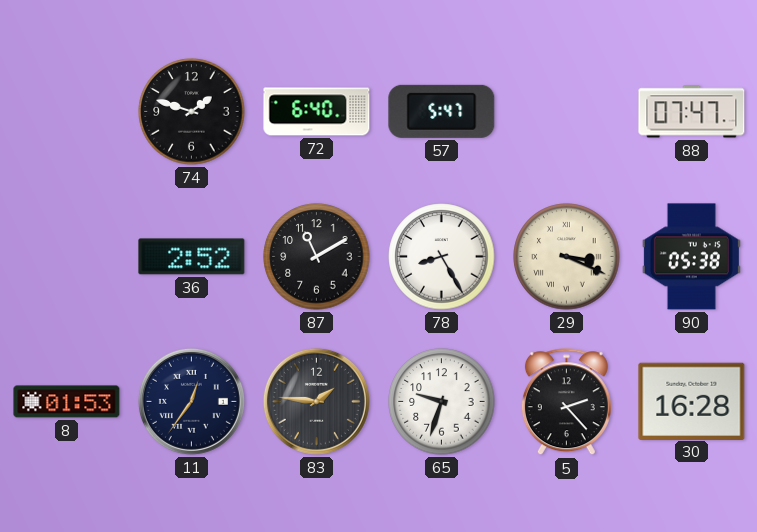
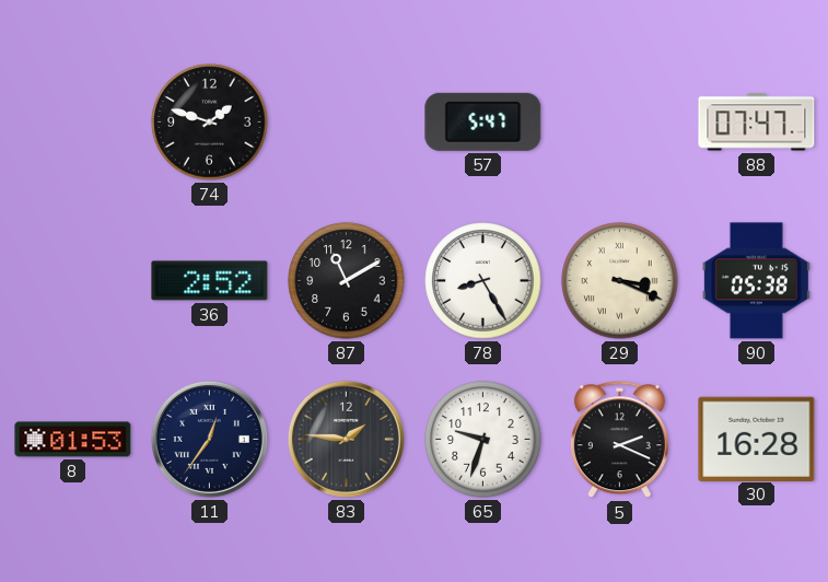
72: 6:40 -> none (317, 112)
5: 2:23 -> 2:19 (619, 440)
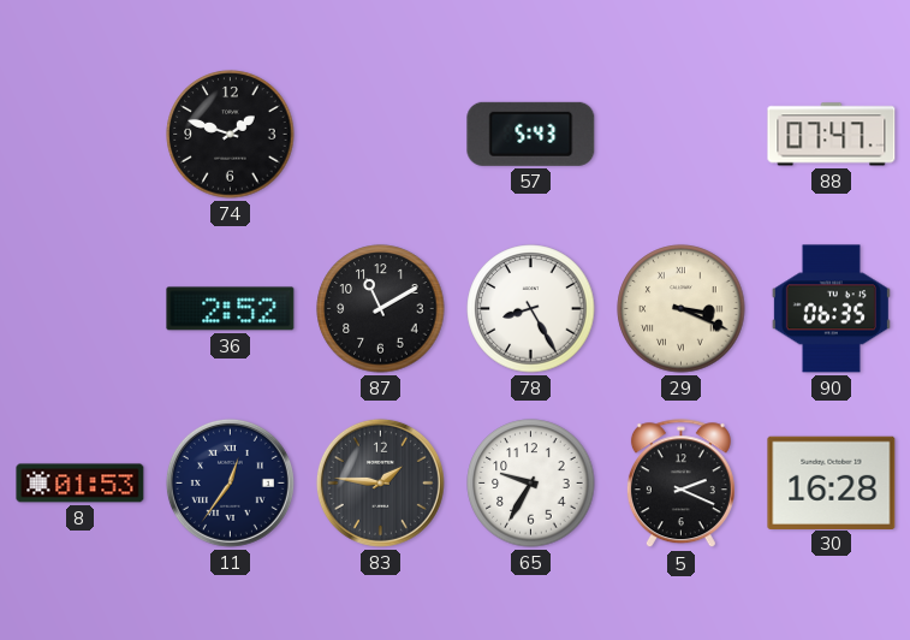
57: 5:47 -> 5:43 (531, 134)
90: 05:38 -> 06:35 (831, 309)
65: 9:33 -> 9:35 (531, 484)
